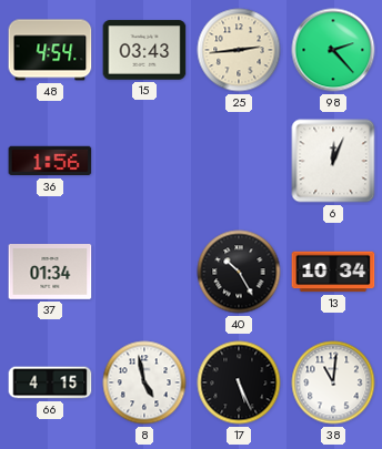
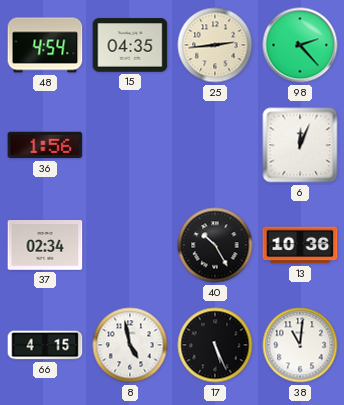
15: 03:43 -> 04:35 (130, 45)
37: 01:34 -> 02:34 (45, 246)
13: 10:34 -> 10:36 (300, 245)
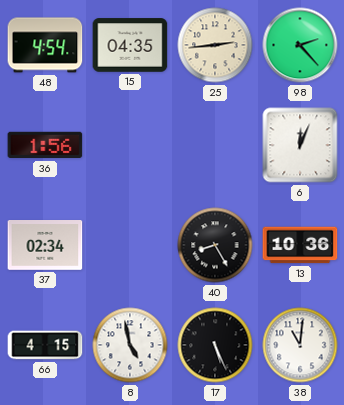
40: 10:25 -> 8:25 (215, 245)
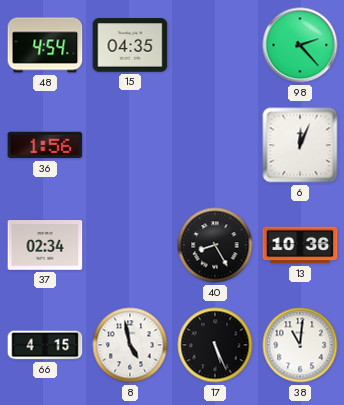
25: 2:44 -> none (215, 45)
